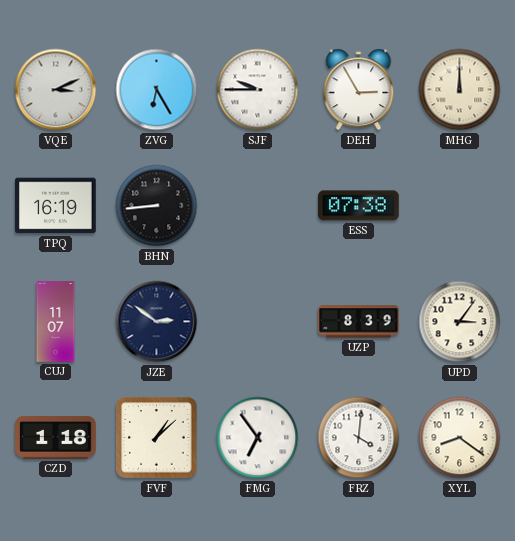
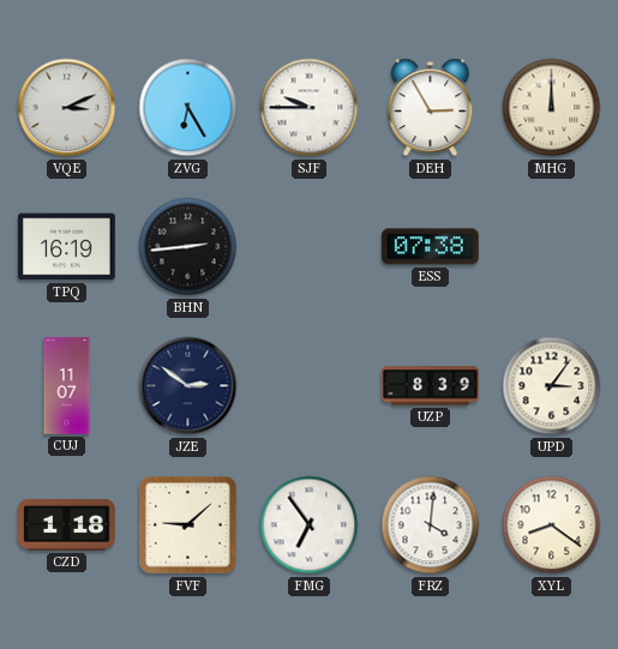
BHN: 8:44 -> 2:44 (188, 247)
FVF: 1:08 -> 9:08 (188, 525)
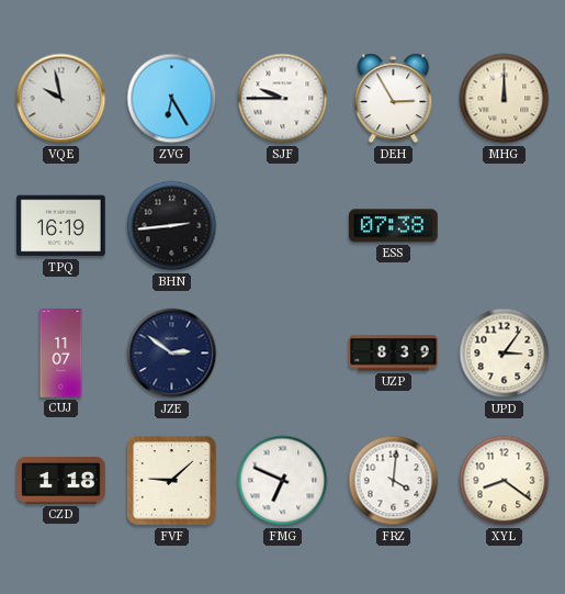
VQE: 3:11 -> 9:58 (61, 99)
FMG: 6:54 -> 6:49 (283, 481)
